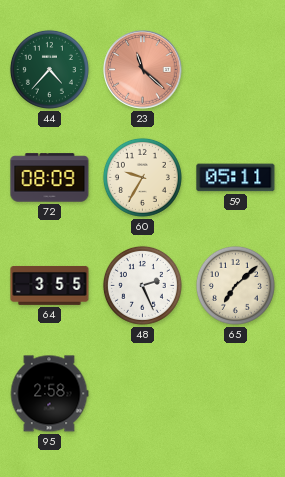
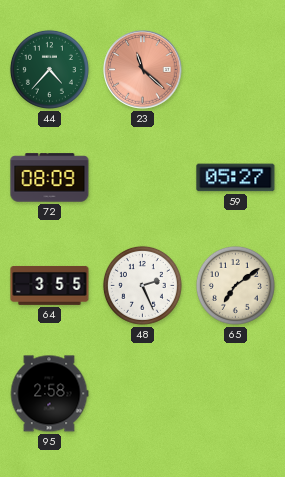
60: 9:35 -> none (142, 177)
59: 05:11 -> 05:27 (236, 178)
65: 7:08 -> 7:09 (235, 285)
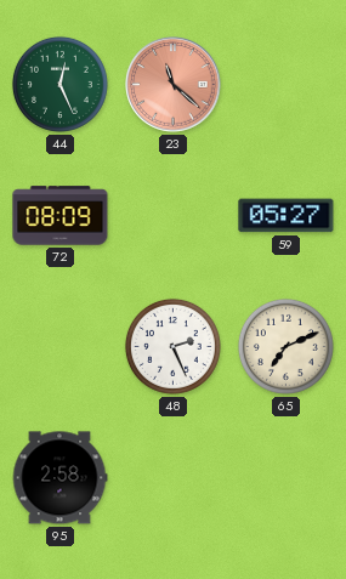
44: 4:37 -> 12:26 (59, 84)
64: 3:55 -> none (50, 286)
65: 7:09 -> 7:11 (285, 346)
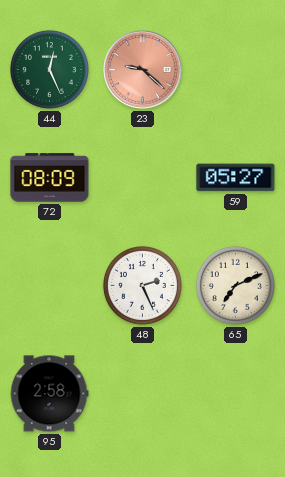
23: 11:22 -> 9:22 (143, 70)
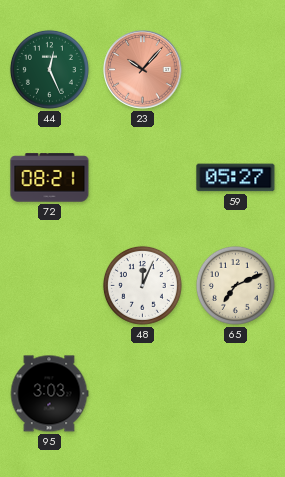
23: 9:22 -> 10:07 (143, 70)
72: 08:09 -> 08:21 (50, 178)
48: 2:26 -> 12:04 (142, 285)
95: 2:58 -> 3:03 (49, 394)
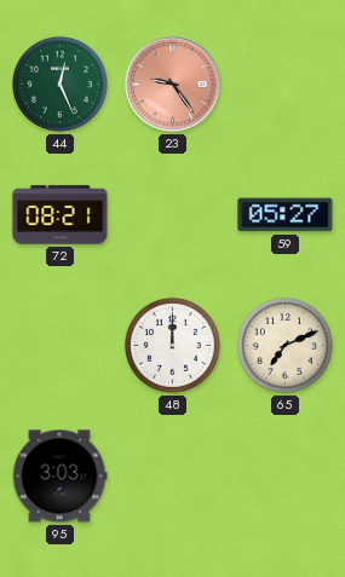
23: 10:07 -> 9:24 (173, 85)
48: 12:04 -> 12:00 (172, 345)
